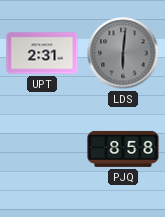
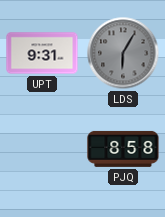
UPT: 2:31 -> 9:31 (42, 53)
LDS: 6:01 -> 6:05 (123, 53)
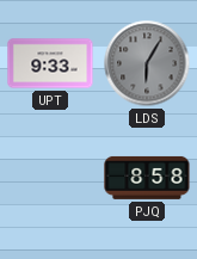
UPT: 9:31 -> 9:33 (50, 63)
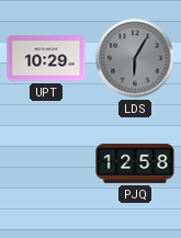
UPT: 9:33 -> 10:29 (46, 58)
PJQ: 8:58 -> 12:58 (135, 163)
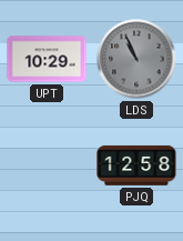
LDS: 6:05 -> 10:56 (136, 59)
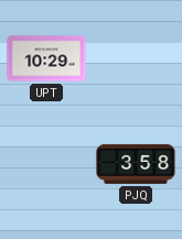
LDS: 10:56 -> none (136, 59)
PJQ: 12:58 -> 3:58 (136, 164)
